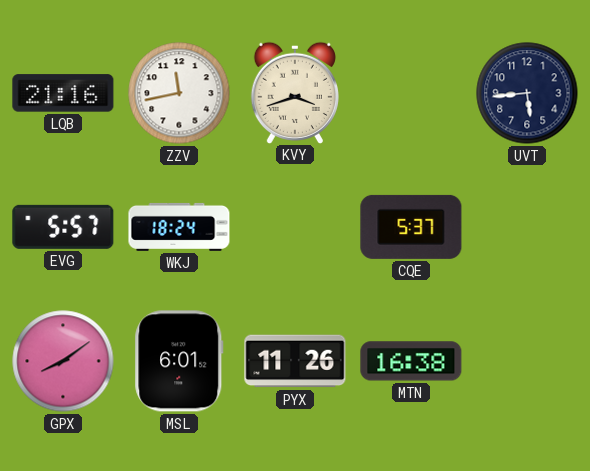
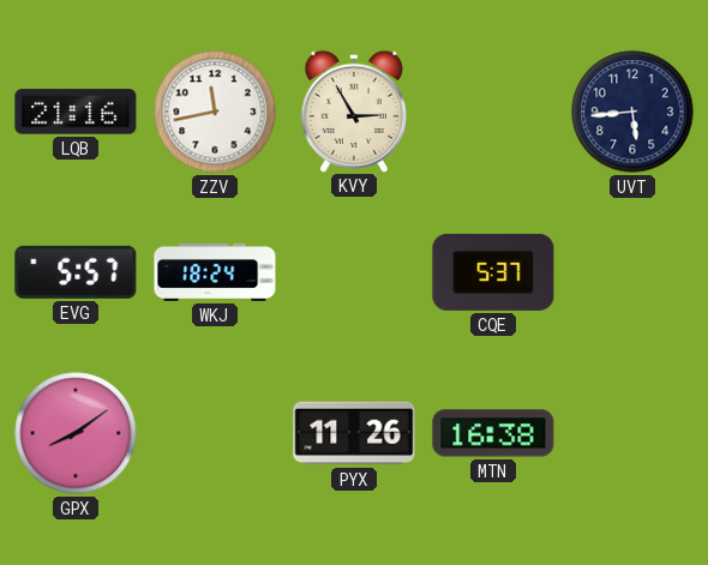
KVY: 3:42 -> 2:55 (354, 110)
MSL: 6:01 -> none (179, 361)
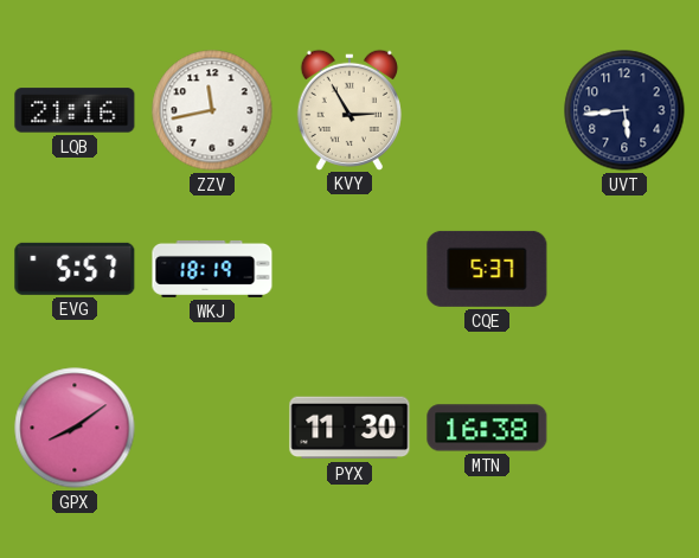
WKJ: 18:24 -> 18:19 (212, 269)
PYX: 11:26 -> 11:30 (349, 428)
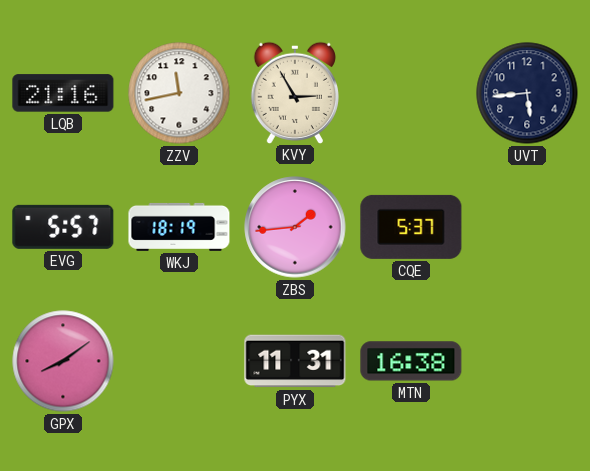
ZBS: none -> 1:44 (295, 227)
PYX: 11:30 -> 11:31 (295, 361)
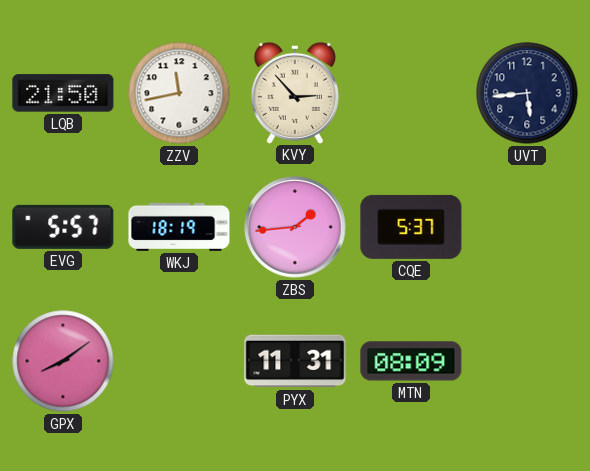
LQB: 21:16 -> 21:50 (63, 93)
KVY: 2:55 -> 2:53 (295, 92)
MTN: 16:38 -> 08:09 (411, 361)
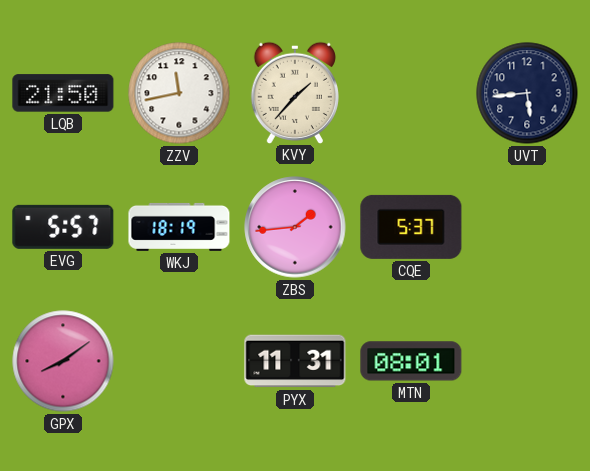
KVY: 2:53 -> 1:37 (295, 92)
MTN: 08:09 -> 08:01 (411, 361)
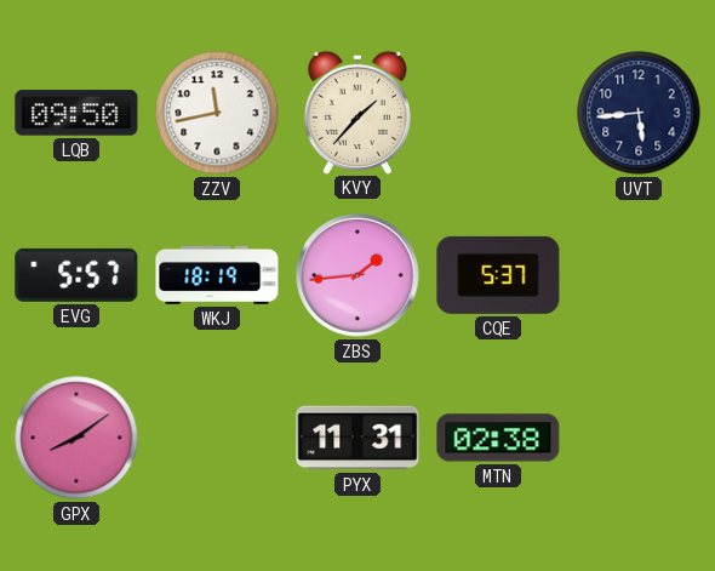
LQB: 21:50 -> 09:50 (76, 113)
MTN: 08:01 -> 02:38 (498, 438)
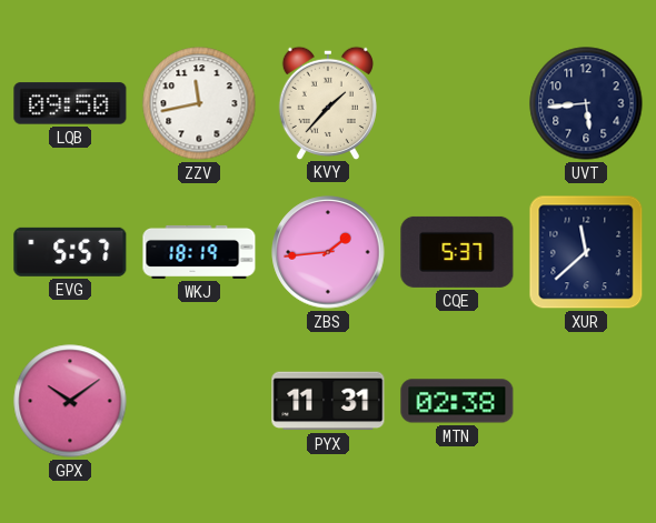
XUR: none -> 11:38 (586, 252)
GPX: 8:09 -> 10:09 (70, 401)
